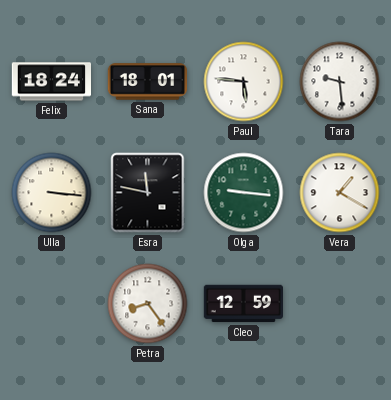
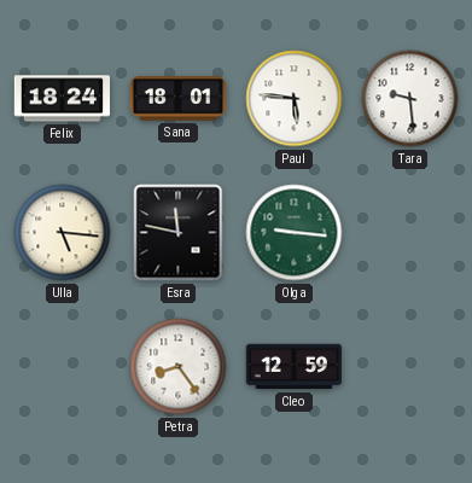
Ulla: 3:16 -> 5:16 (63, 233)
Vera: 1:20 -> none (340, 193)
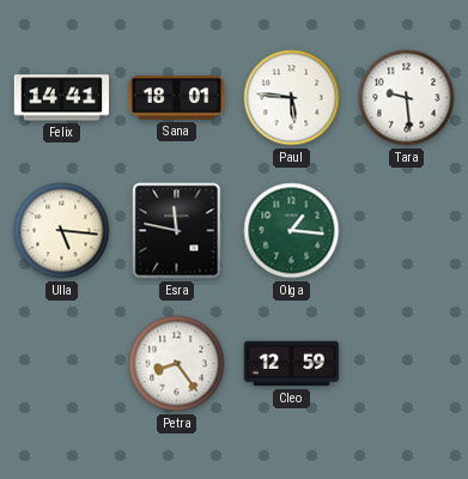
Felix: 18:24 -> 14:41 (61, 98)
Olga: 9:16 -> 1:16 (292, 231)
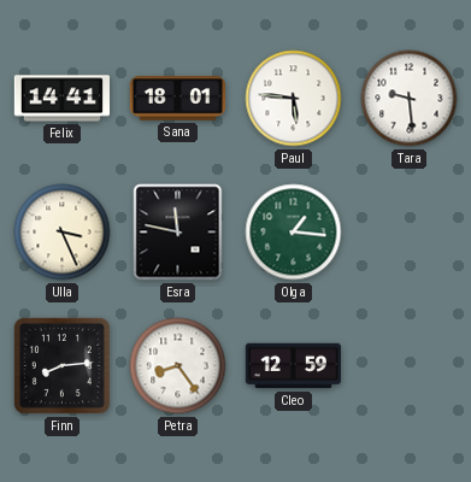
Ulla: 5:16 -> 3:26 (63, 233)
Finn: none -> 8:14 (61, 365)
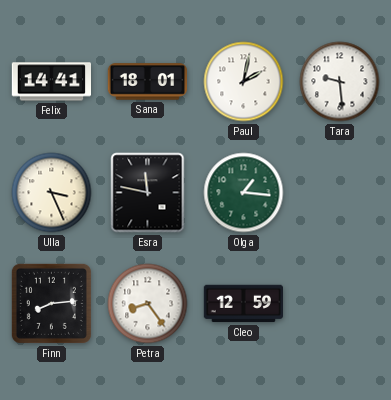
Paul: 5:46 -> 2:02 (244, 82)
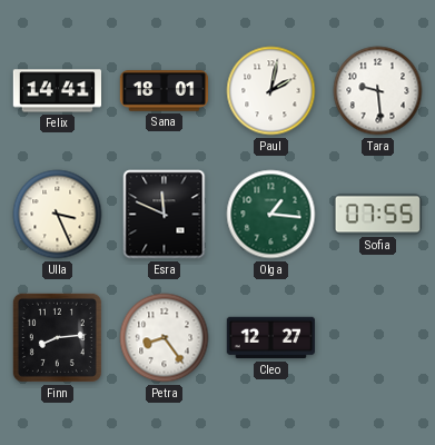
Esra: 11:47 -> 11:49 (165, 215)
Sofia: none -> 07:55 (377, 215)
Cleo: 12:59 -> 12:27 (270, 338)
